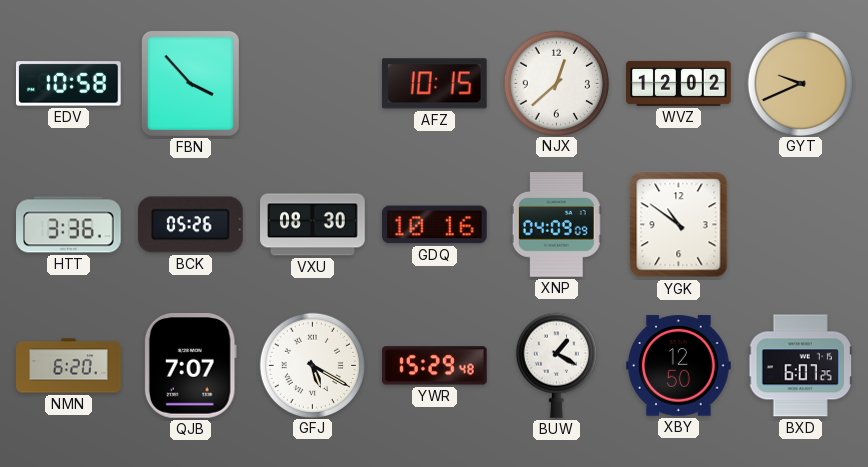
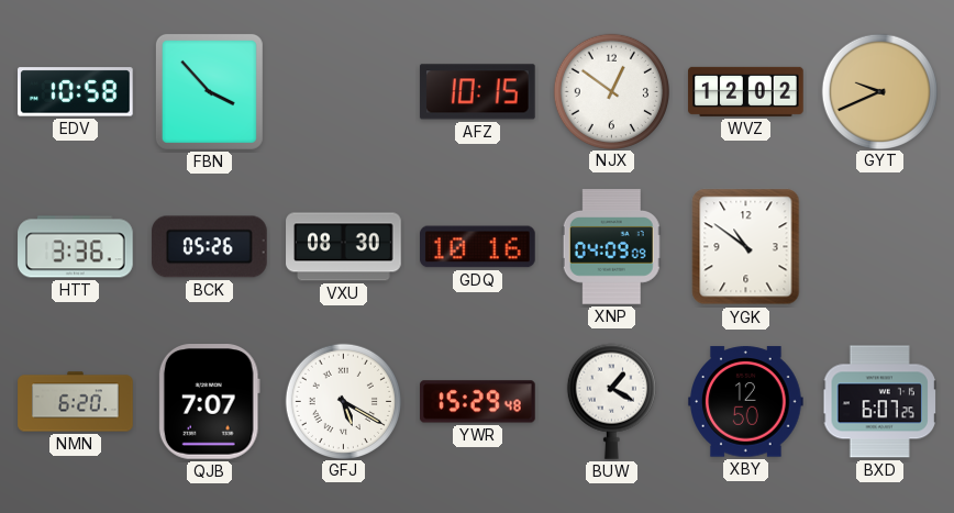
NJX: 12:38 -> 12:51 (611, 91)
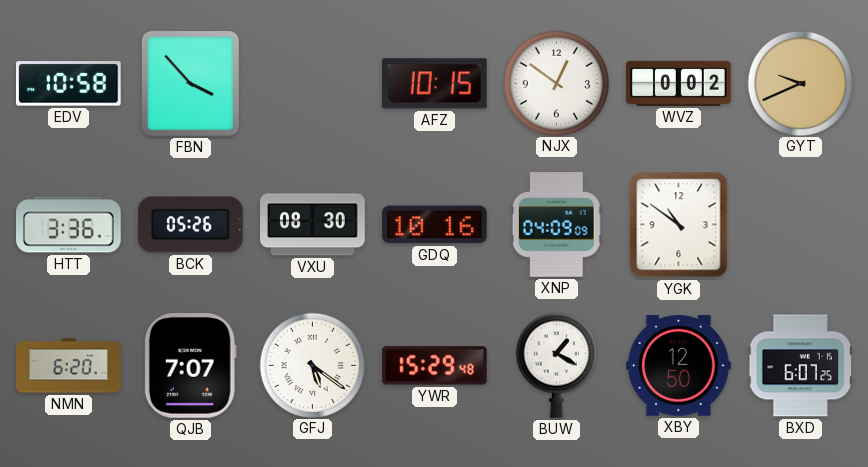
WVZ: 12:02 -> 0:02 (679, 83)
GFJ: 5:20 -> 5:21 (312, 365)
